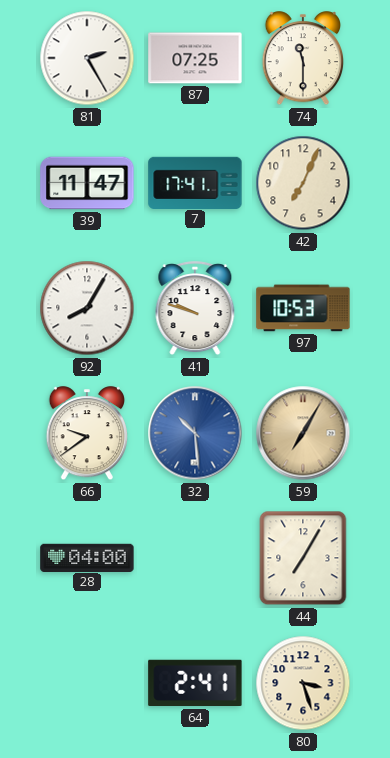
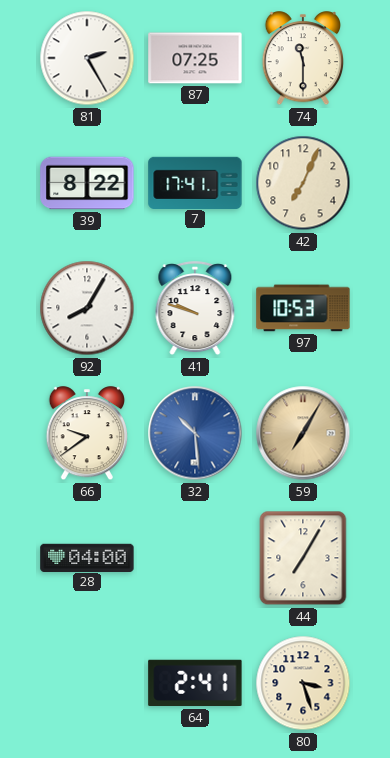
39: 11:47 -> 8:22 (87, 183)
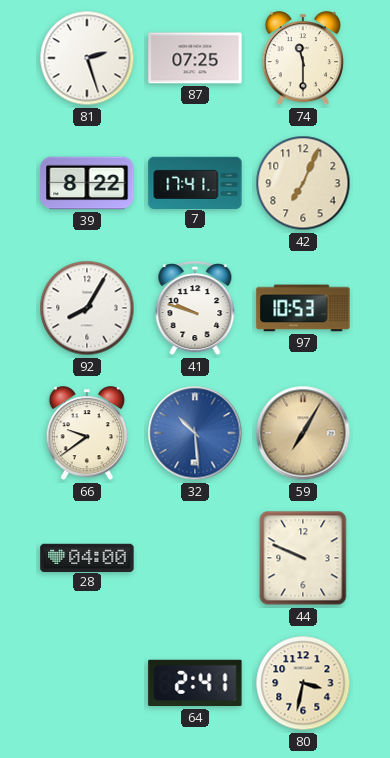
81: 2:25 -> 2:27 (87, 58)
44: 7:05 -> 9:49 (303, 558)
80: 3:27 -> 3:32 (303, 683)
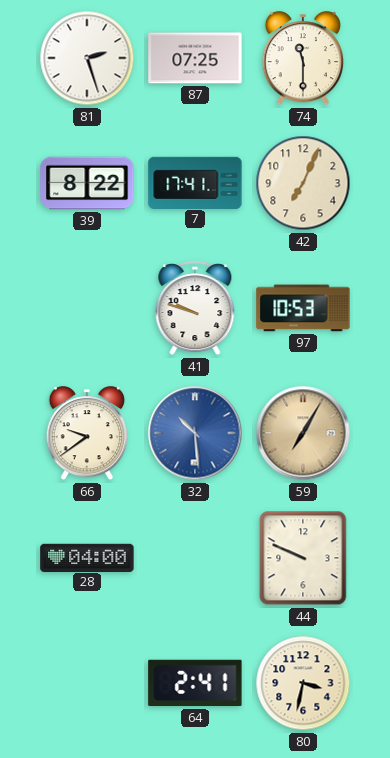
92: 8:05 -> none (87, 308)
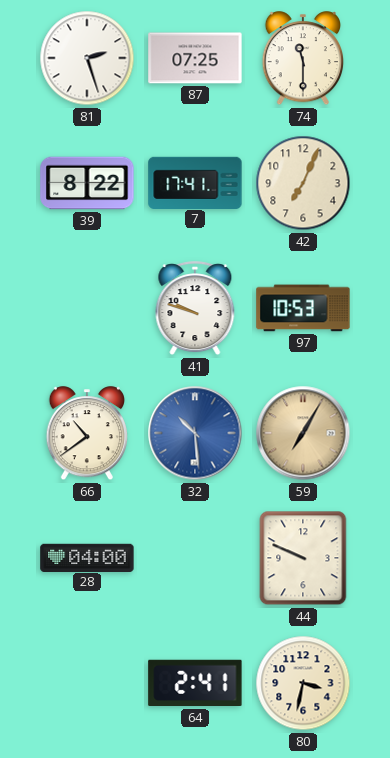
66: 9:39 -> 10:39 (86, 434)
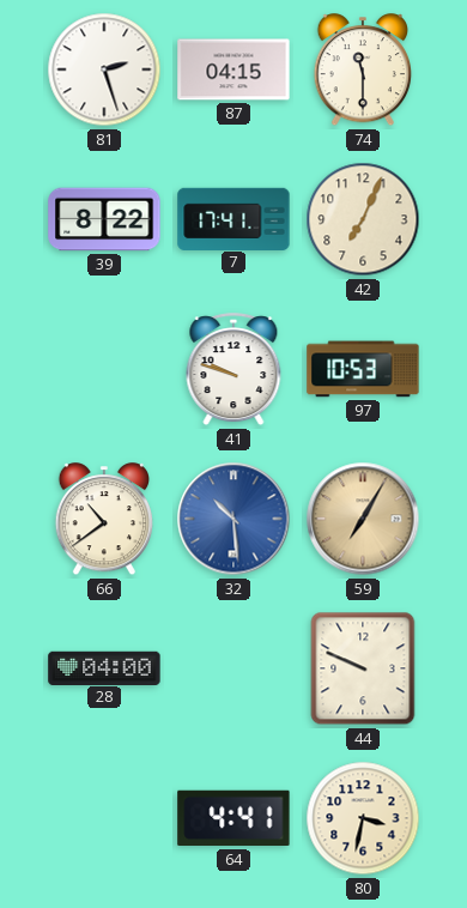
87: 07:25 -> 04:15 (233, 69)
64: 2:41 -> 4:41 (233, 818)
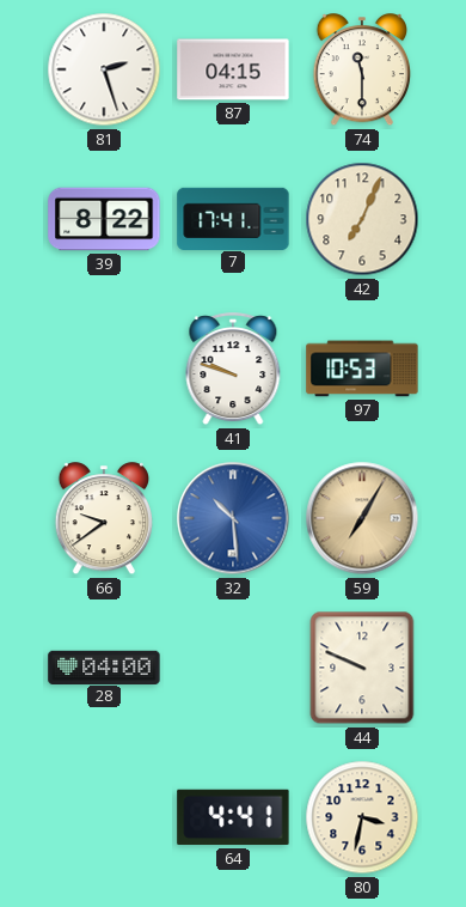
66: 10:39 -> 9:39 (103, 519)
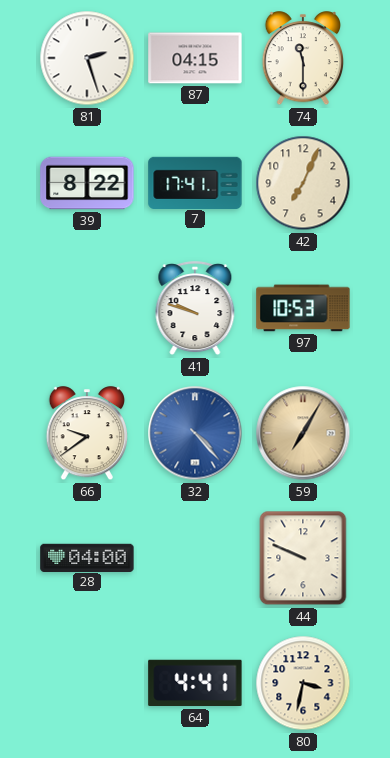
32: 10:29 -> 4:23 (195, 433)
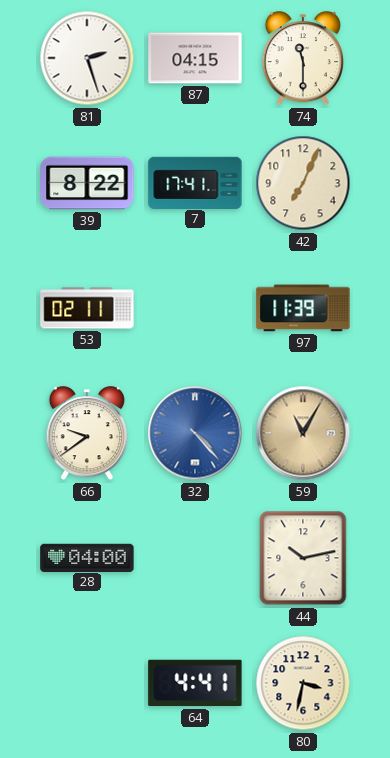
53: none -> 02:11 (87, 308)
41: 9:48 -> none (195, 309)
97: 10:53 -> 11:39 (303, 308)
59: 7:05 -> 11:05 (303, 433)
44: 9:49 -> 10:13 (303, 558)
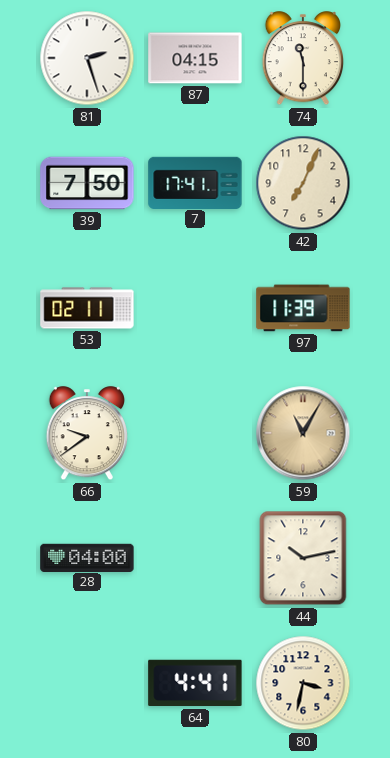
39: 8:22 -> 7:50 (87, 183)
32: 4:23 -> none (195, 433)
